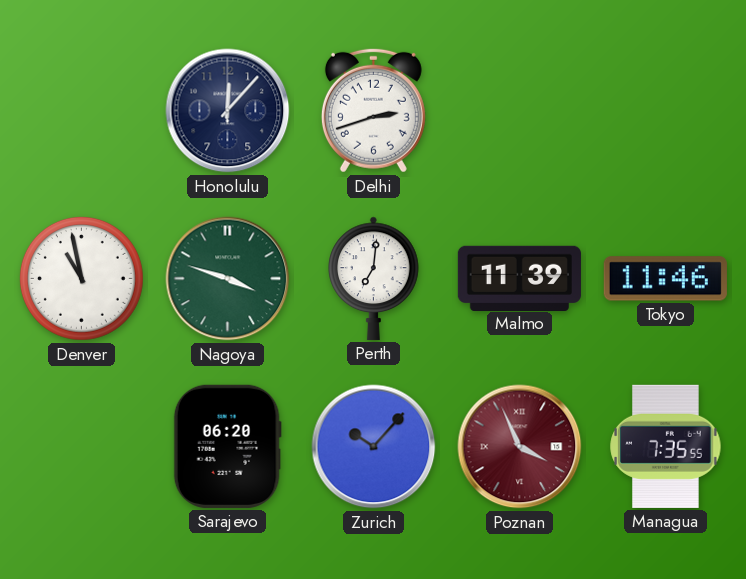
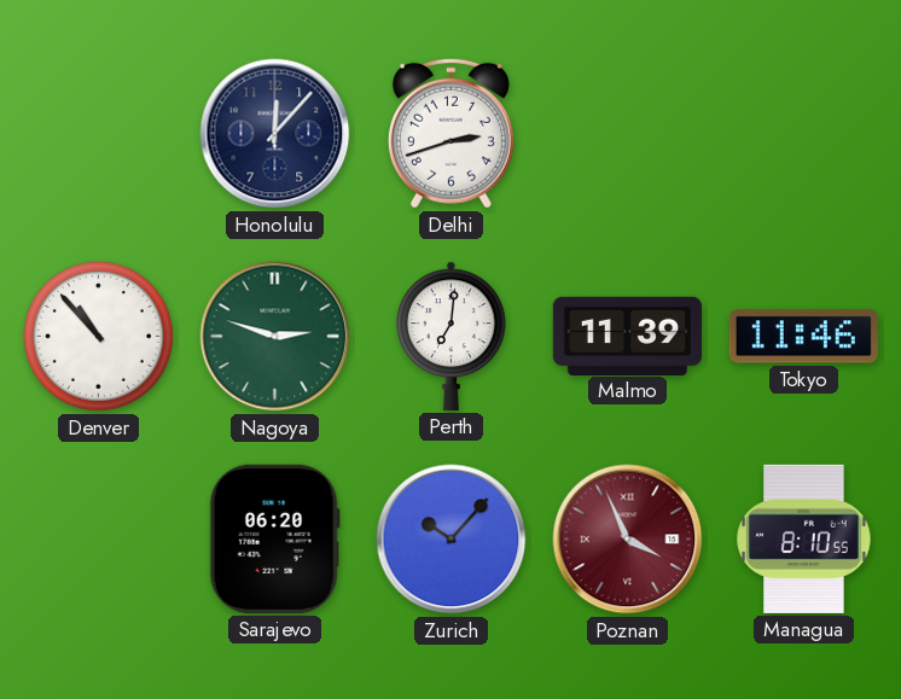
Denver: 10:58 -> 10:53 (98, 336)
Nagoya: 3:48 -> 2:48 (275, 337)
Managua: 7:35 -> 8:10 (804, 538)
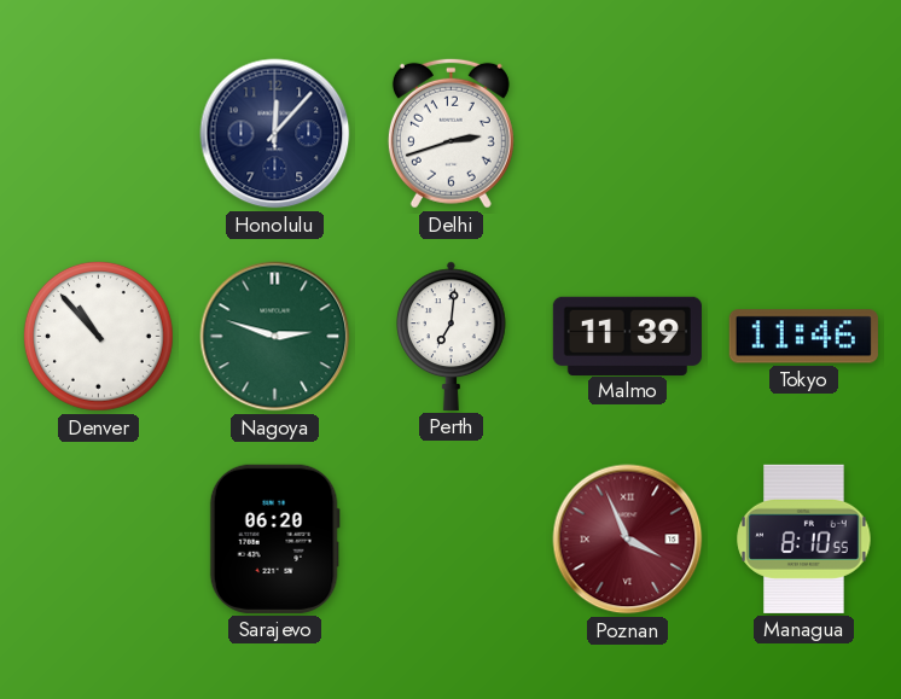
Zurich: 10:07 -> none (452, 540)
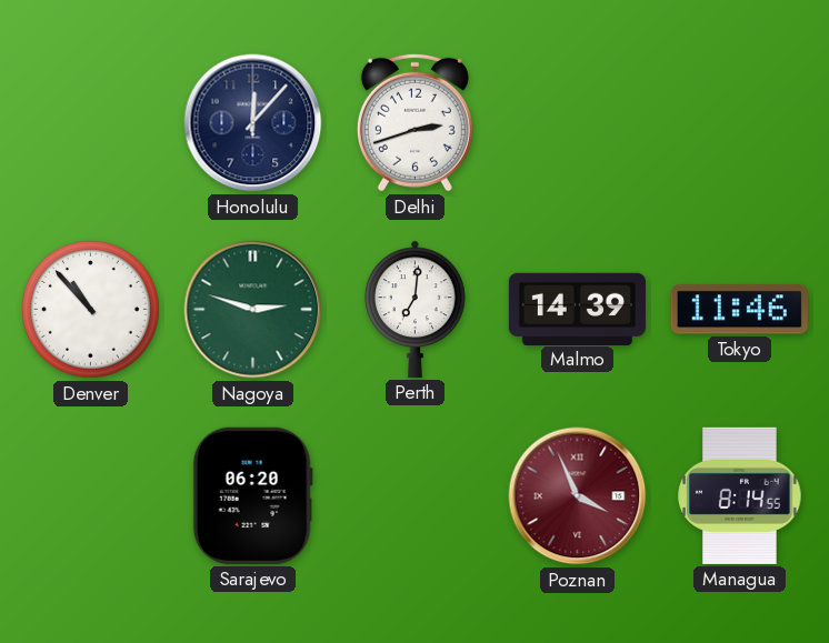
Malmo: 11:39 -> 14:39 (577, 309)
Managua: 8:10 -> 8:14 (740, 495)
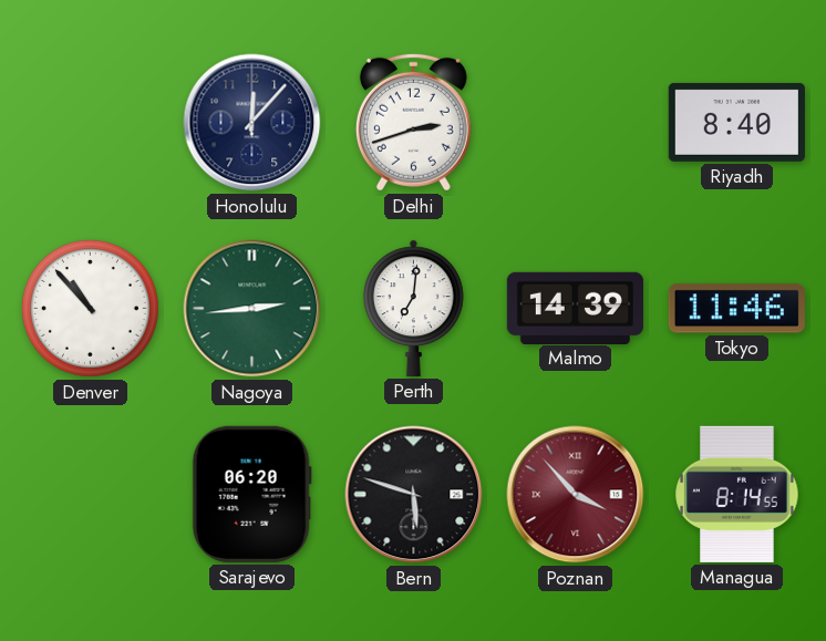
Riyadh: none -> 8:40 (736, 122)
Nagoya: 2:48 -> 2:44 (252, 309)
Bern: none -> 5:48 (414, 495)
Poznan: 3:56 -> 3:53 (576, 495)
